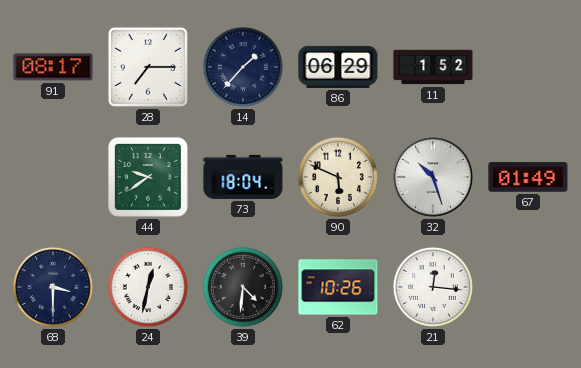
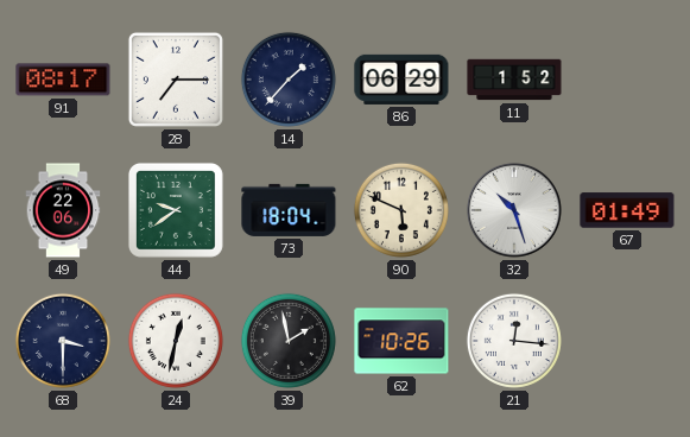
49: none -> 22:06 (63, 210)
39: 4:31 -> 1:58 (289, 341)
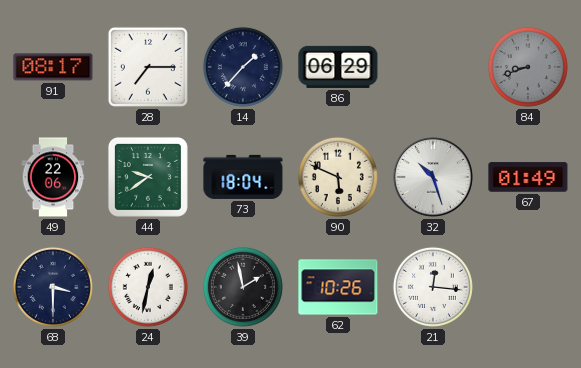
11: 1:52 -> none (514, 80)
84: none -> 8:42 (528, 67)
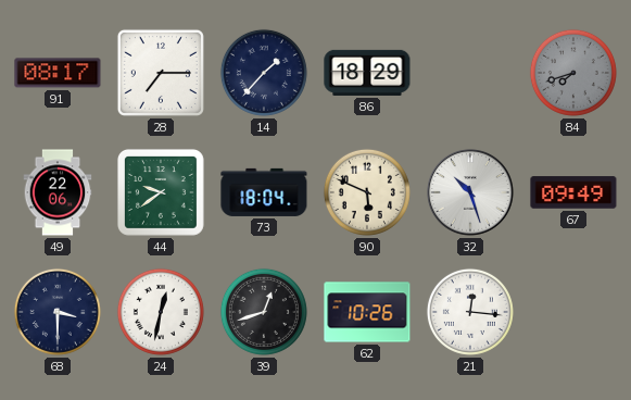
86: 06:29 -> 18:29 (367, 73)
84: 8:42 -> 7:42 (573, 73)
67: 01:49 -> 09:49 (573, 192)
39: 1:58 -> 12:42 (264, 312)
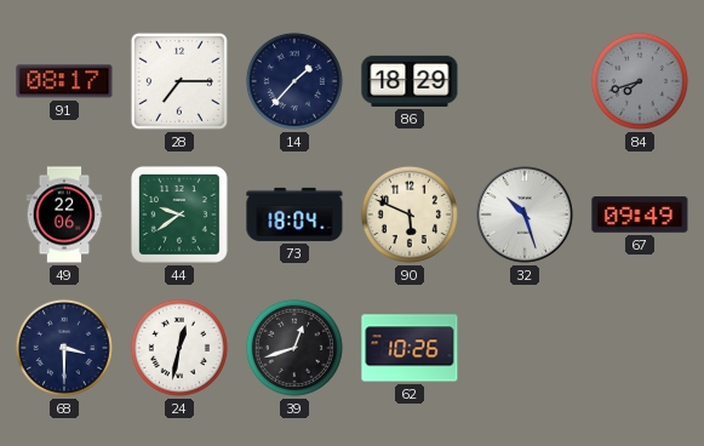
21: 12:16 -> none (470, 312)
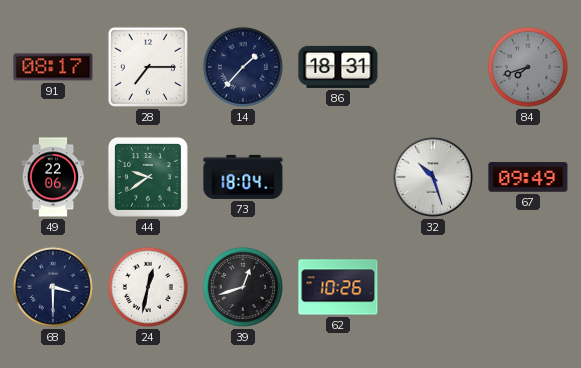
86: 18:29 -> 18:31 (338, 67)
90: 5:49 -> none (410, 215)
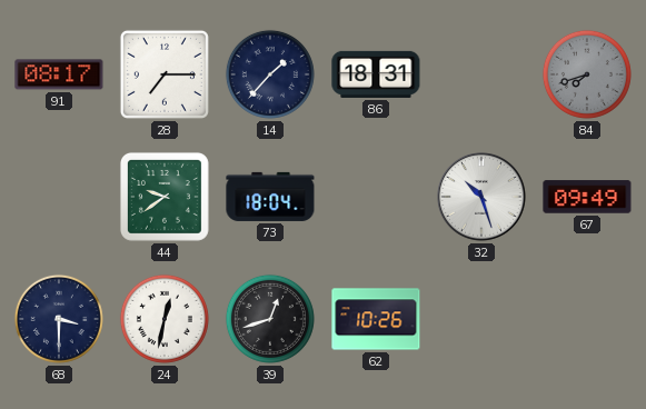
49: 22:06 -> none (53, 177)
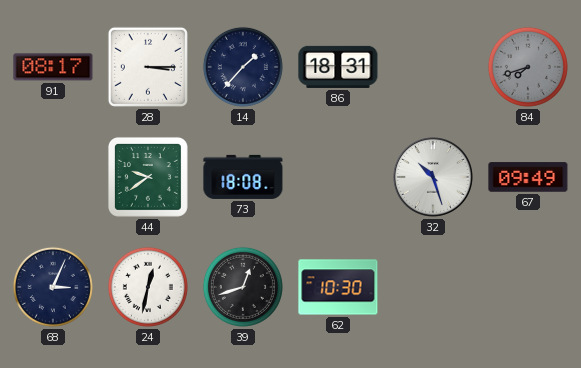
28: 7:15 -> 3:15 (148, 67)
73: 18:04 -> 18:08 (243, 177)
68: 3:30 -> 3:04 (53, 287)
62: 10:26 -> 10:30 (338, 287)
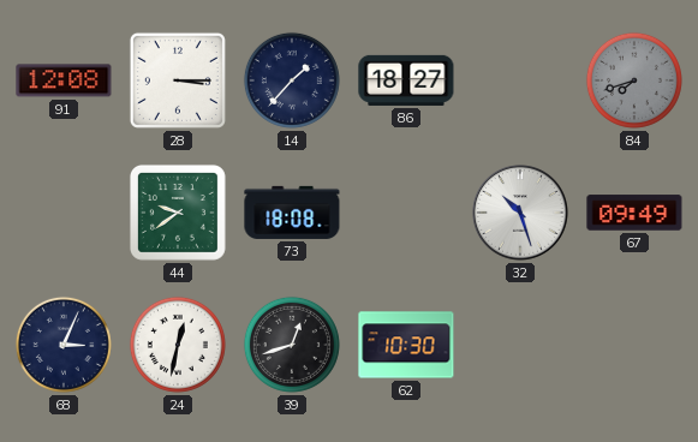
91: 08:17 -> 12:08 (64, 80)
86: 18:31 -> 18:27 (406, 80)
